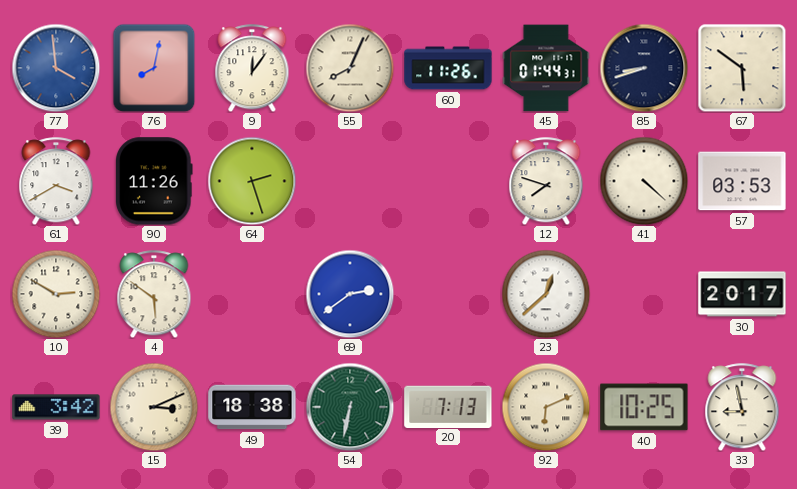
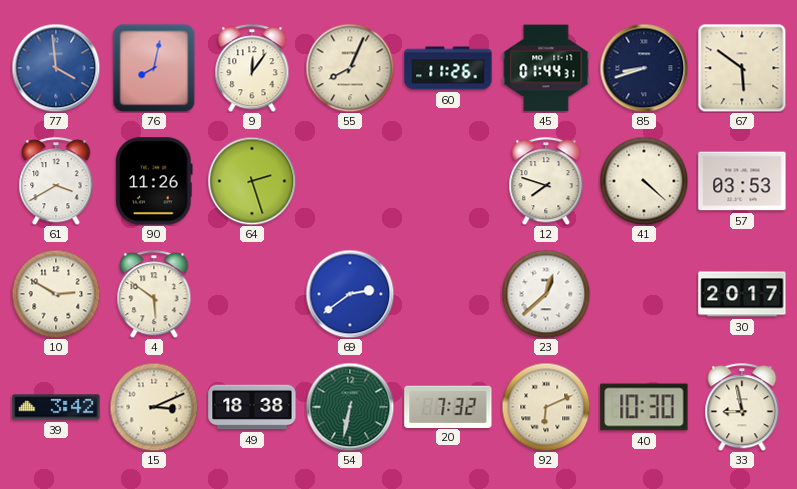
20: 7:13 -> 7:32 (448, 406)
40: 10:25 -> 10:30 (644, 407)
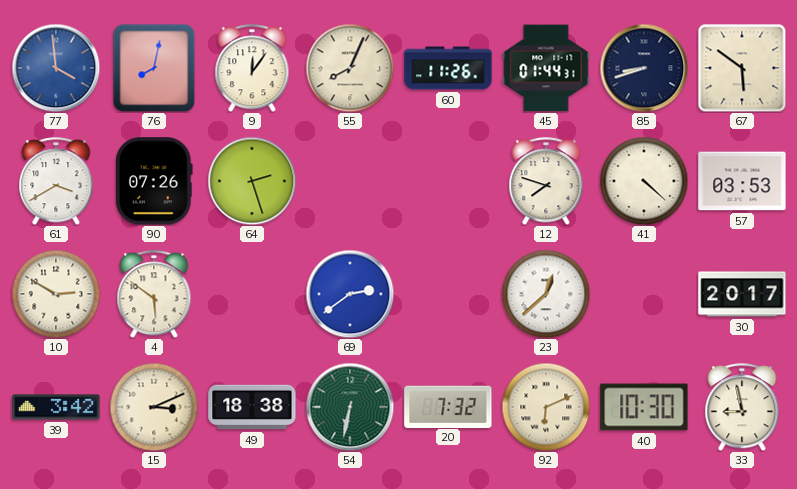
90: 11:26 -> 07:26 (155, 181)
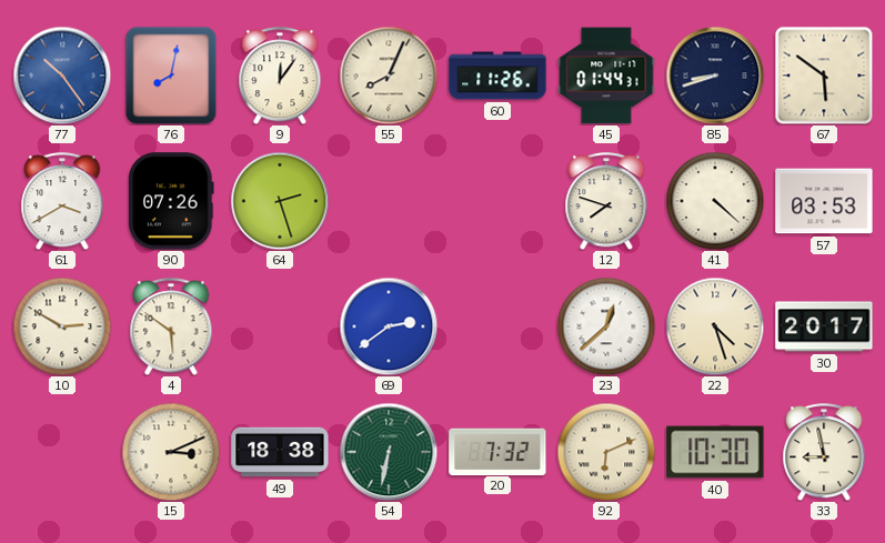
77: 3:59 -> 10:24 (62, 76)
22: none -> 4:27 (715, 326)
39: 3:42 -> none (56, 407)
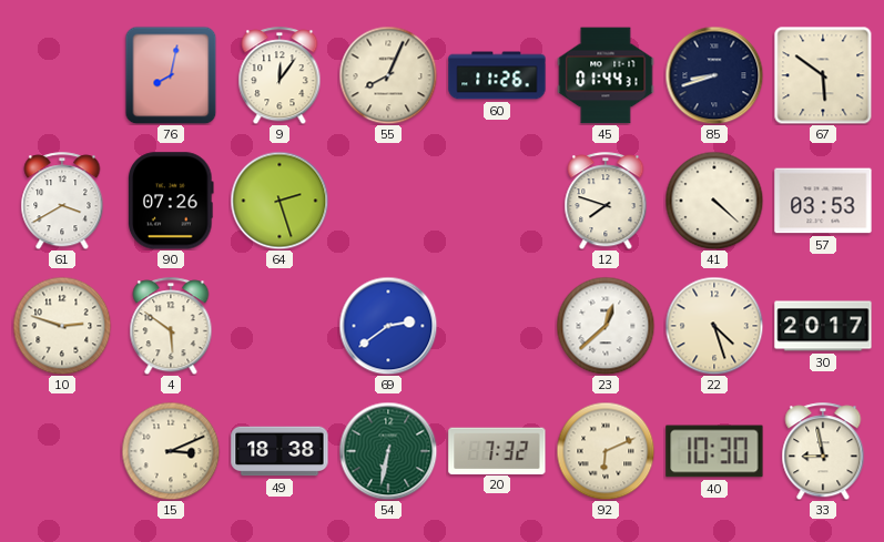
77: 10:24 -> none (62, 76)
10: 2:50 -> 2:48 (62, 326)
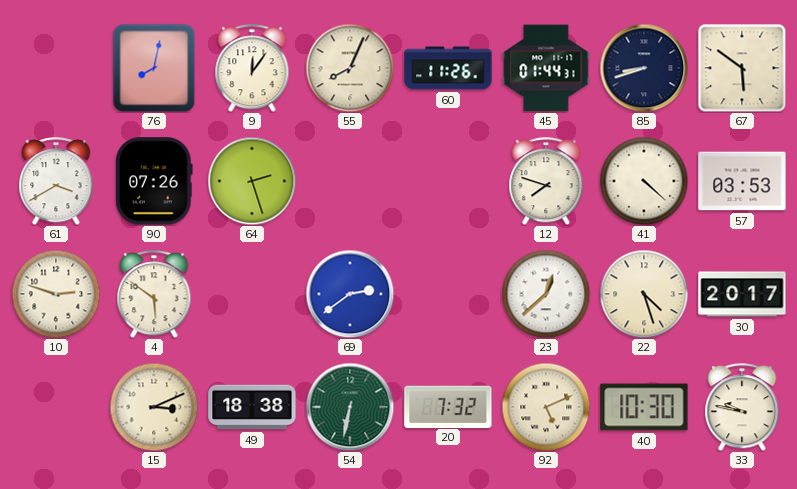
92: 6:11 -> 5:11 (546, 407)
33: 8:58 -> 9:47 (742, 407)
